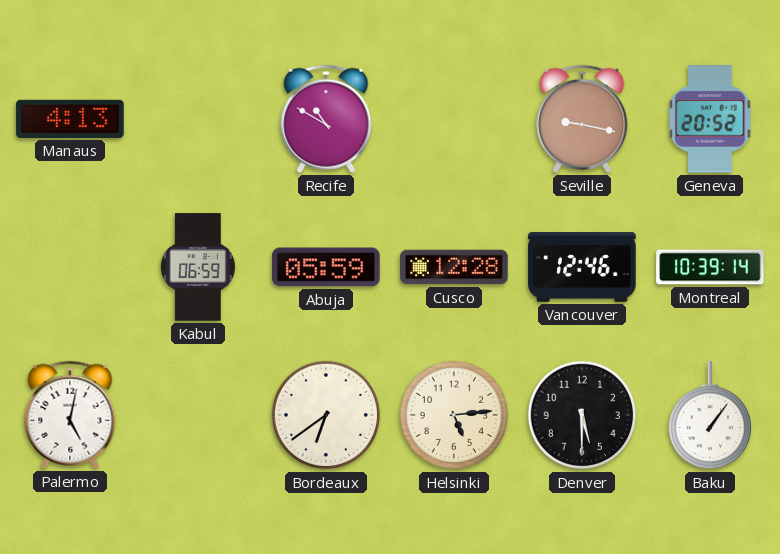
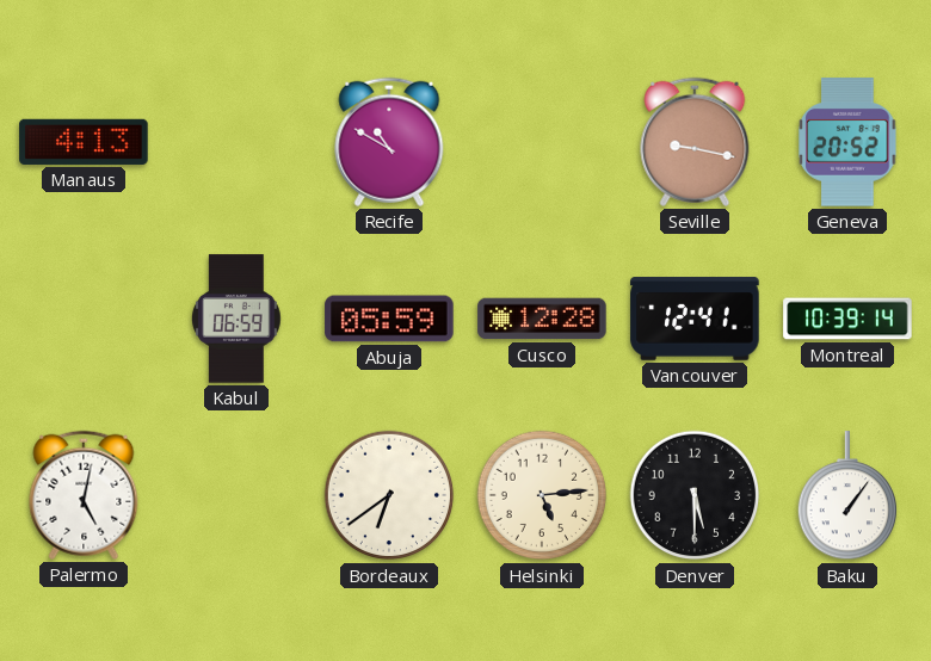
Vancouver: 12:46 -> 12:41 (695, 319)
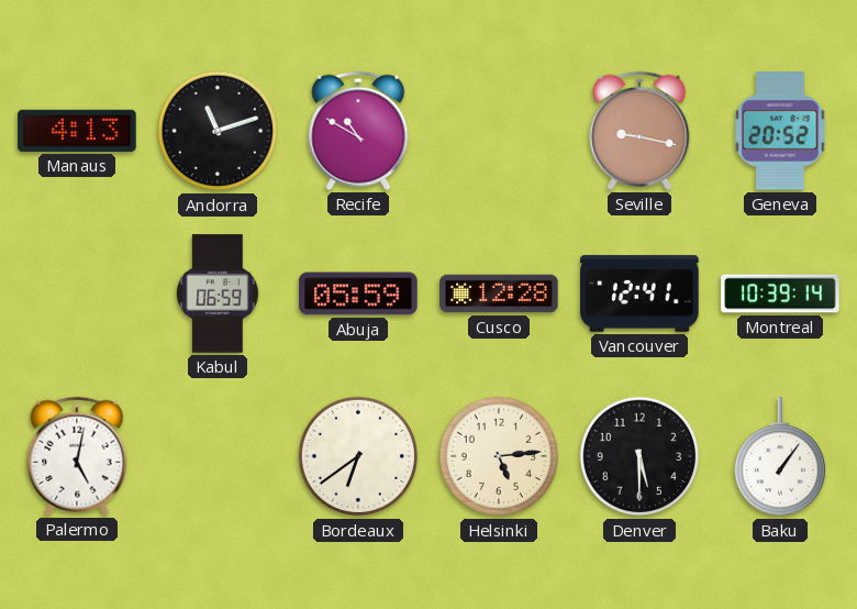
Andorra: none -> 11:12 (218, 131)
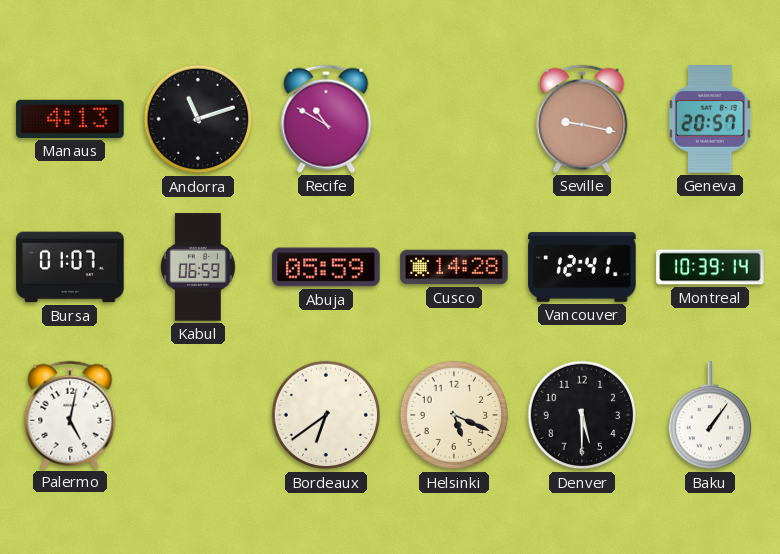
Geneva: 20:52 -> 20:57 (710, 119)
Bursa: none -> 01:07 (70, 267)
Cusco: 12:28 -> 14:28 (454, 267)
Helsinki: 5:14 -> 5:19 (454, 415)
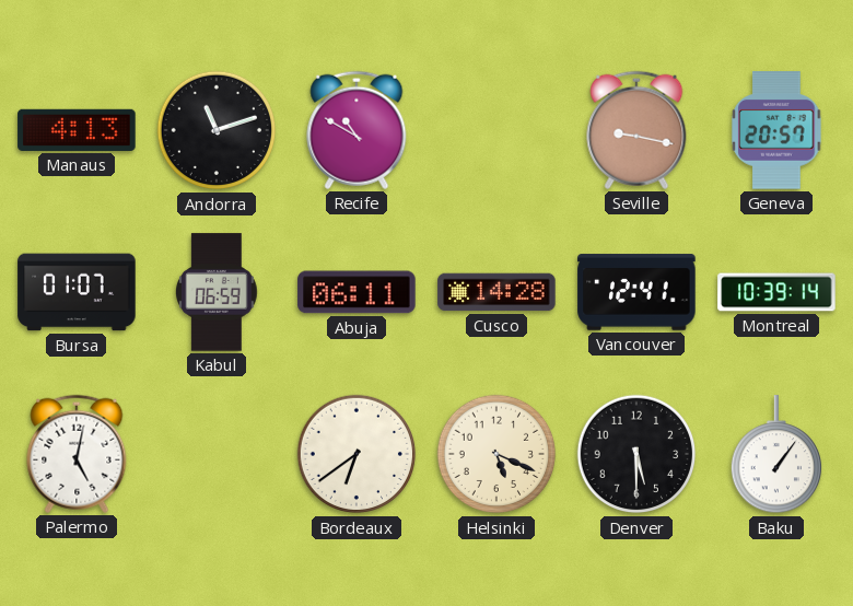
Abuja: 05:59 -> 06:11 (357, 292)
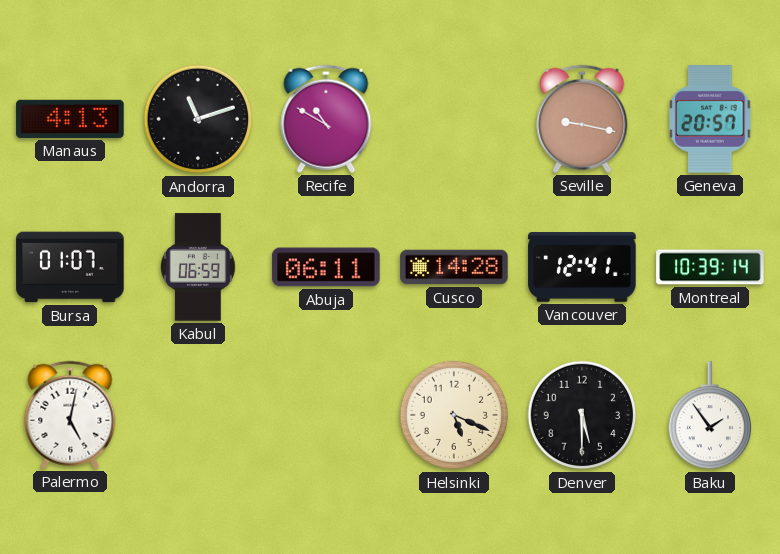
Bordeaux: 6:39 -> none (357, 454)
Baku: 1:06 -> 1:54 (709, 416)
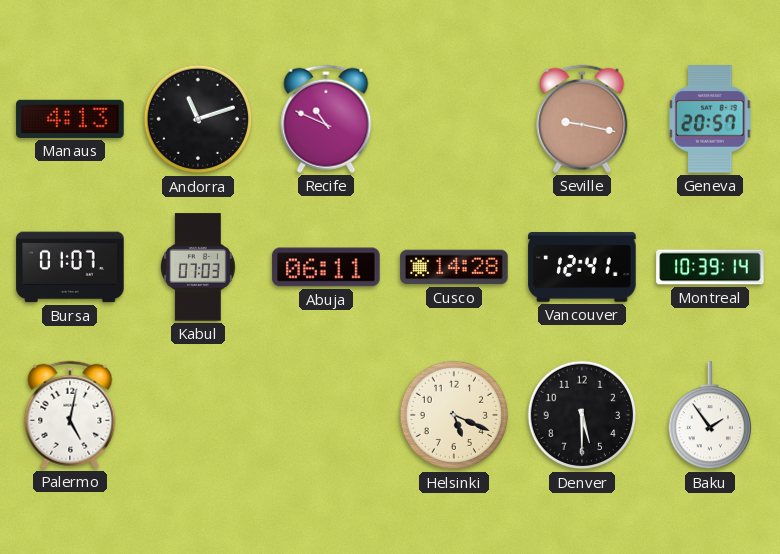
Recife: 10:50 -> 10:49 (326, 119)
Kabul: 06:59 -> 07:03 (198, 267)
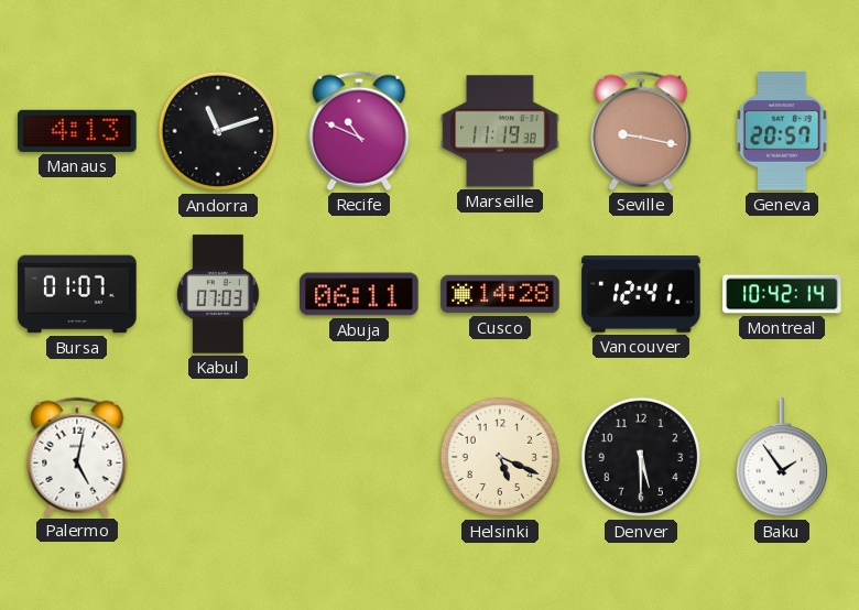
Marseille: none -> 11:19 (500, 131)
Montreal: 10:39 -> 10:42 (782, 294)
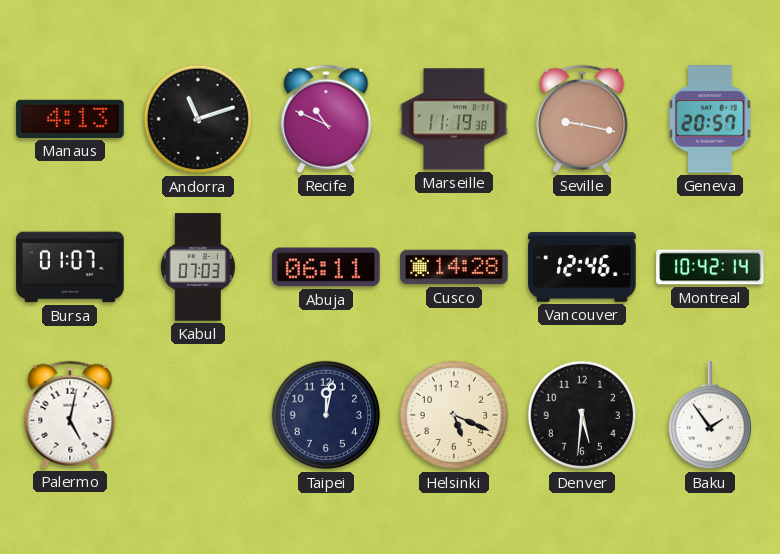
Vancouver: 12:41 -> 12:46 (582, 267)
Taipei: none -> 12:02 (326, 415)
Denver: 5:30 -> 5:31 (582, 415)
